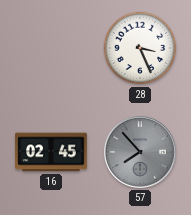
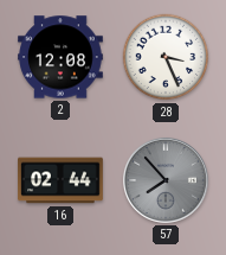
2: none -> 12:08 (60, 57)
16: 02:45 -> 02:44 (60, 180)
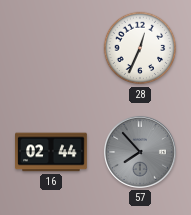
2: 12:08 -> none (60, 57)
28: 3:26 -> 12:34 (140, 48)
